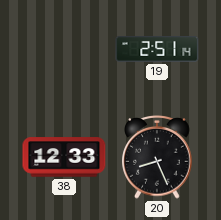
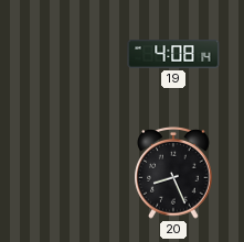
19: 2:51 -> 4:08 (173, 54)
38: 12:33 -> none (64, 157)
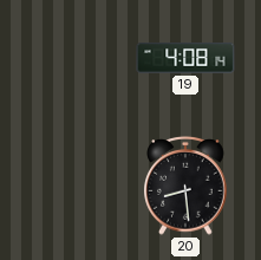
20: 8:26 -> 8:29 (185, 187)
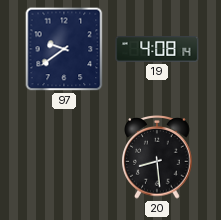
97: none -> 9:39 (64, 49)
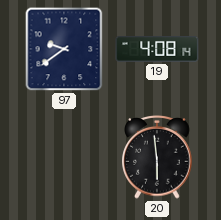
20: 8:29 -> 5:59 (157, 158)
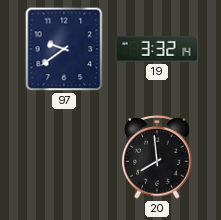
19: 4:08 -> 3:32 (157, 49)
20: 5:59 -> 7:59 (157, 158)
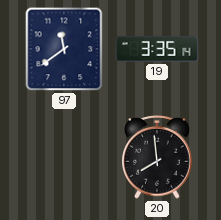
97: 9:39 -> 11:39 (64, 49)
19: 3:32 -> 3:35 (157, 49)
